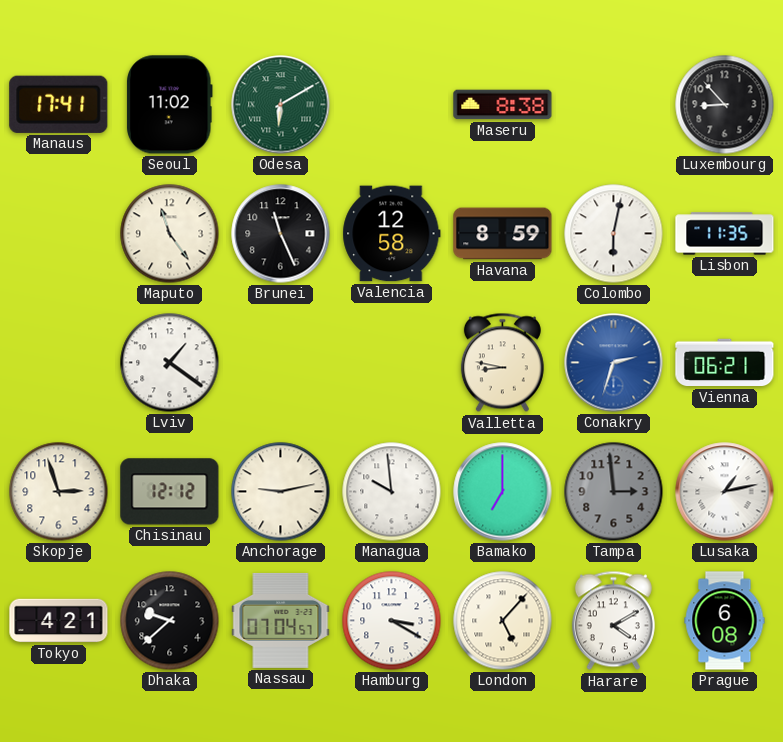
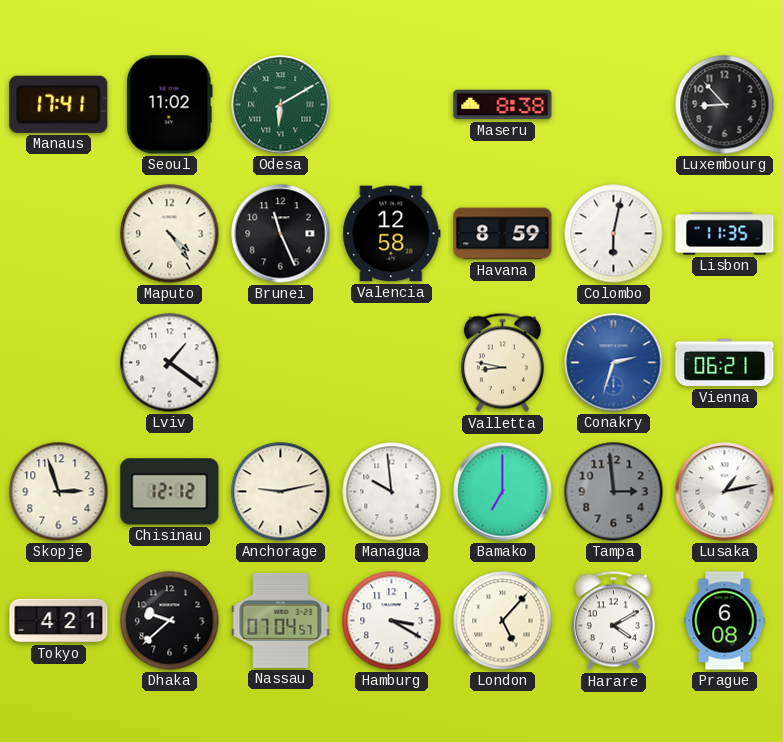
Maputo: 11:24 -> 4:24 (170, 234)
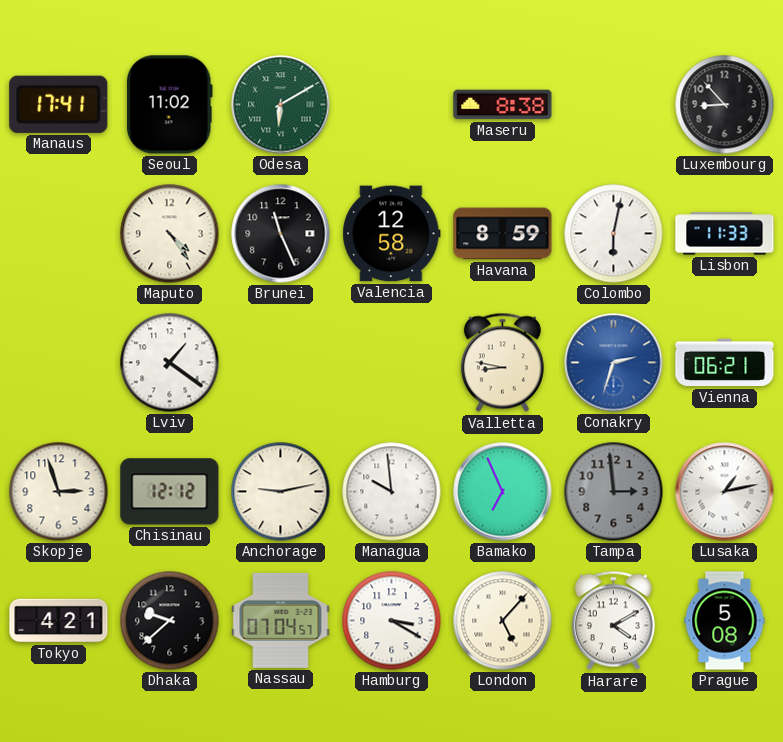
Lisbon: 11:35 -> 11:33 (725, 234)
Bamako: 7:00 -> 6:56 (503, 492)
Prague: 6:08 -> 5:08 (725, 621)
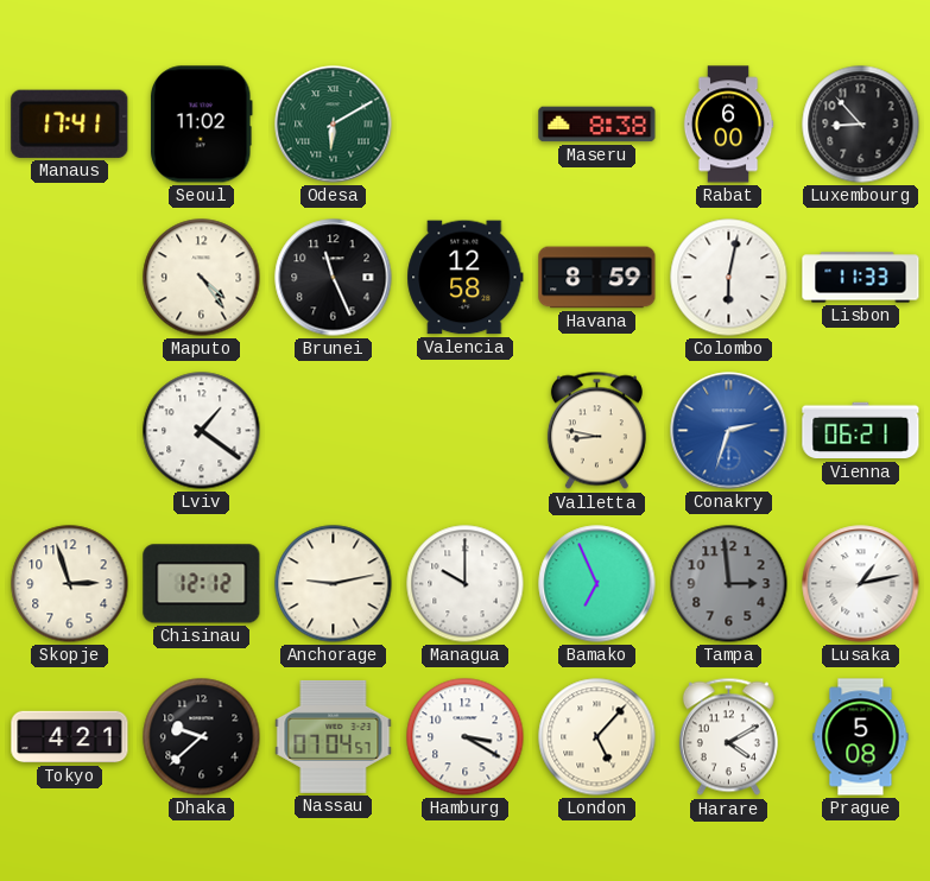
Rabat: none -> 6:00 (728, 125)
Managua: 9:59 -> 10:00 (466, 584)
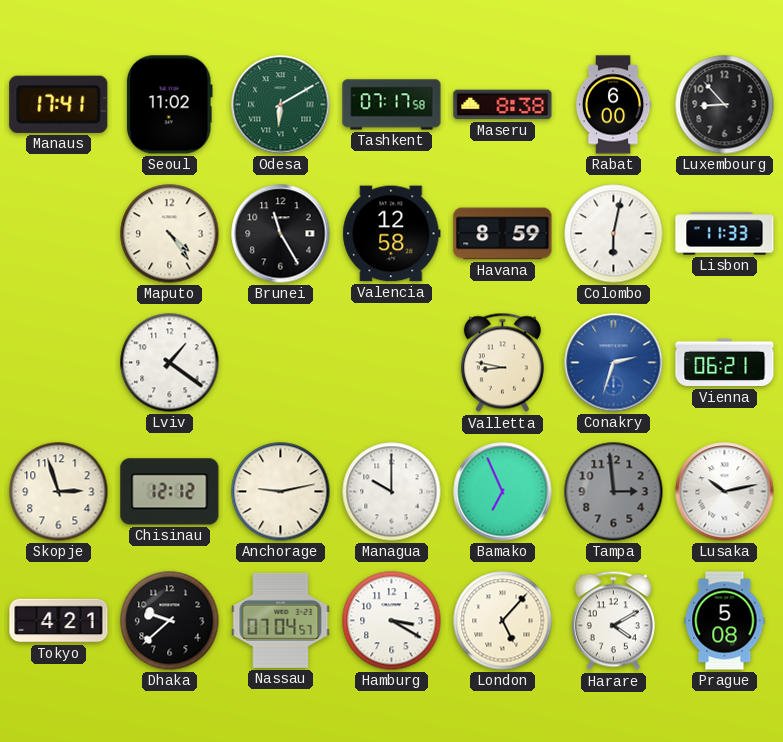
Tashkent: none -> 07:17 (392, 105)
Brunei: 11:26 -> 11:25 (281, 234)
Lusaka: 1:13 -> 10:13 (725, 492)
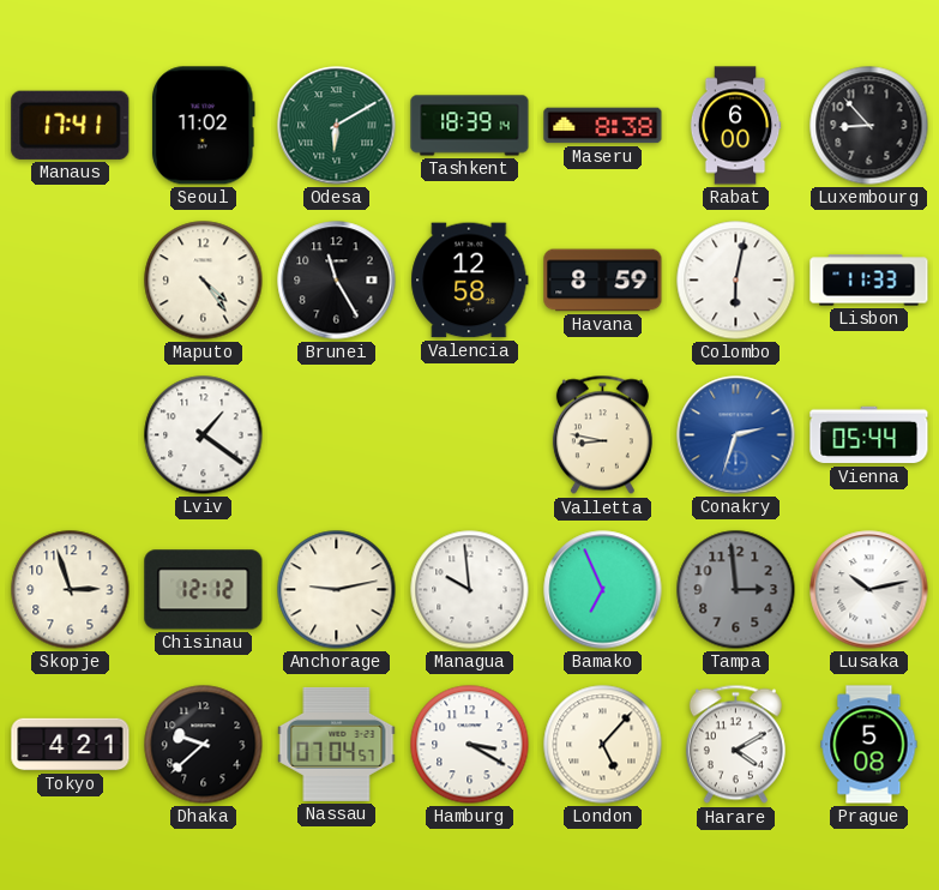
Tashkent: 07:17 -> 18:39 (470, 126)
Vienna: 06:21 -> 05:44 (869, 435)
Managua: 10:00 -> 9:59 (470, 590)
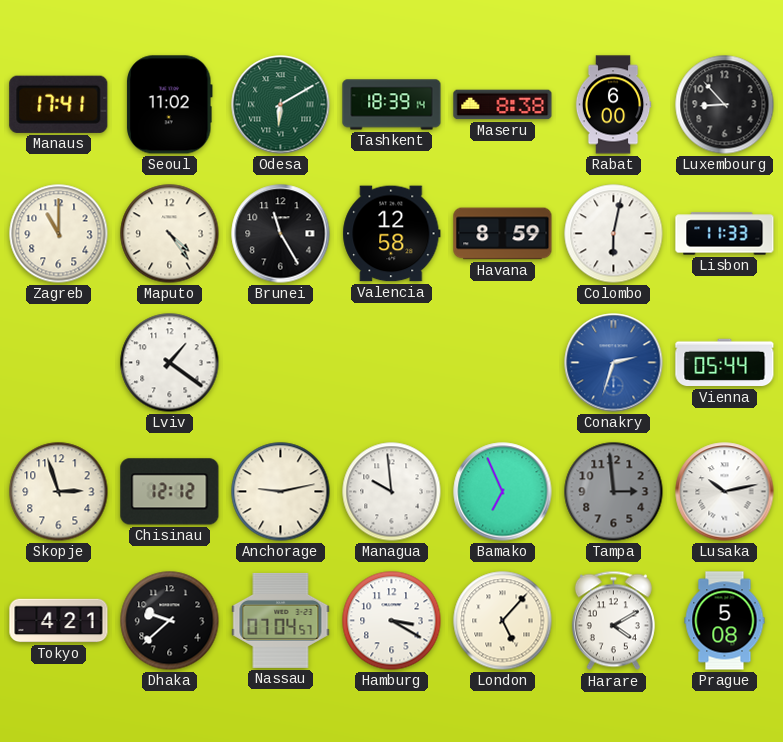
Zagreb: none -> 11:00 (59, 234)
Valletta: 8:47 -> none (602, 435)
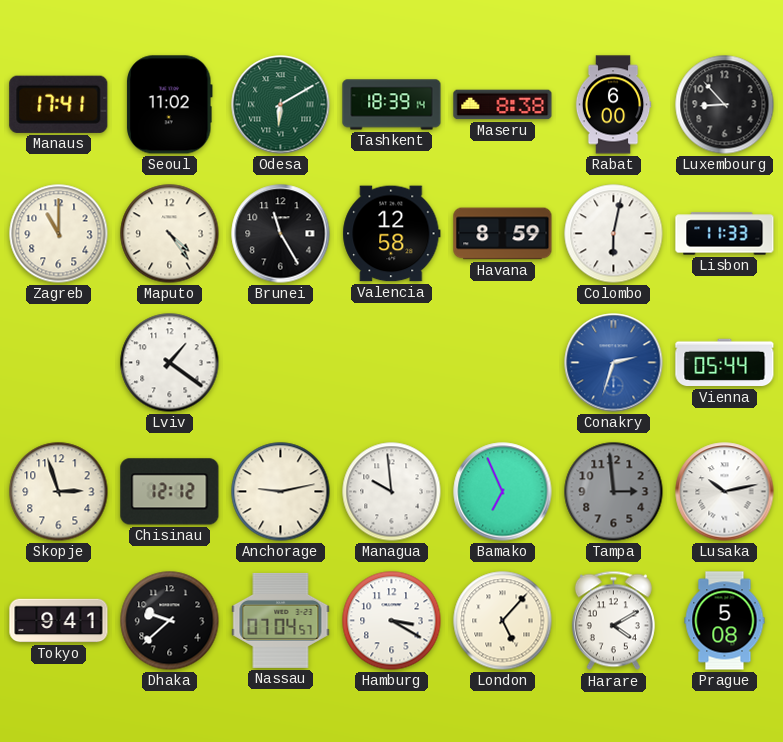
Tokyo: 4:21 -> 9:41 (59, 621)
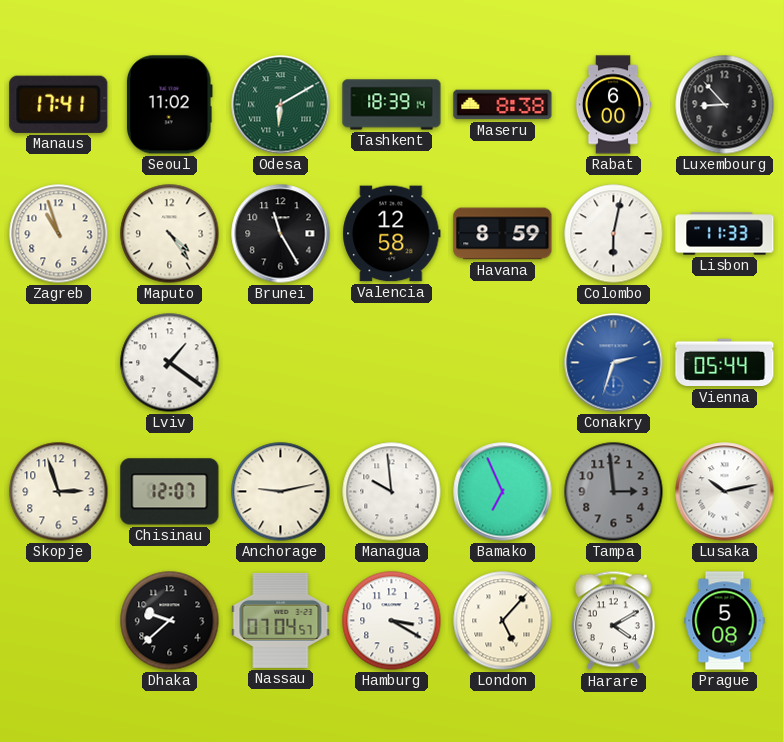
Zagreb: 11:00 -> 10:57 (59, 234)
Chisinau: 12:12 -> 12:07 (170, 492)
Tokyo: 9:41 -> none (59, 621)
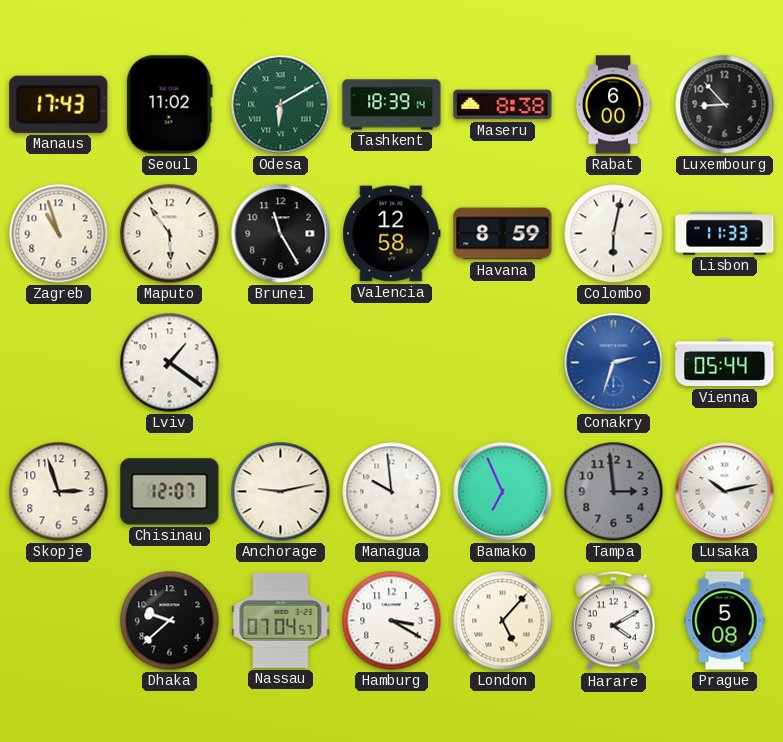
Manaus: 17:41 -> 17:43 (59, 104)
Maputo: 4:24 -> 5:54 (170, 234)
